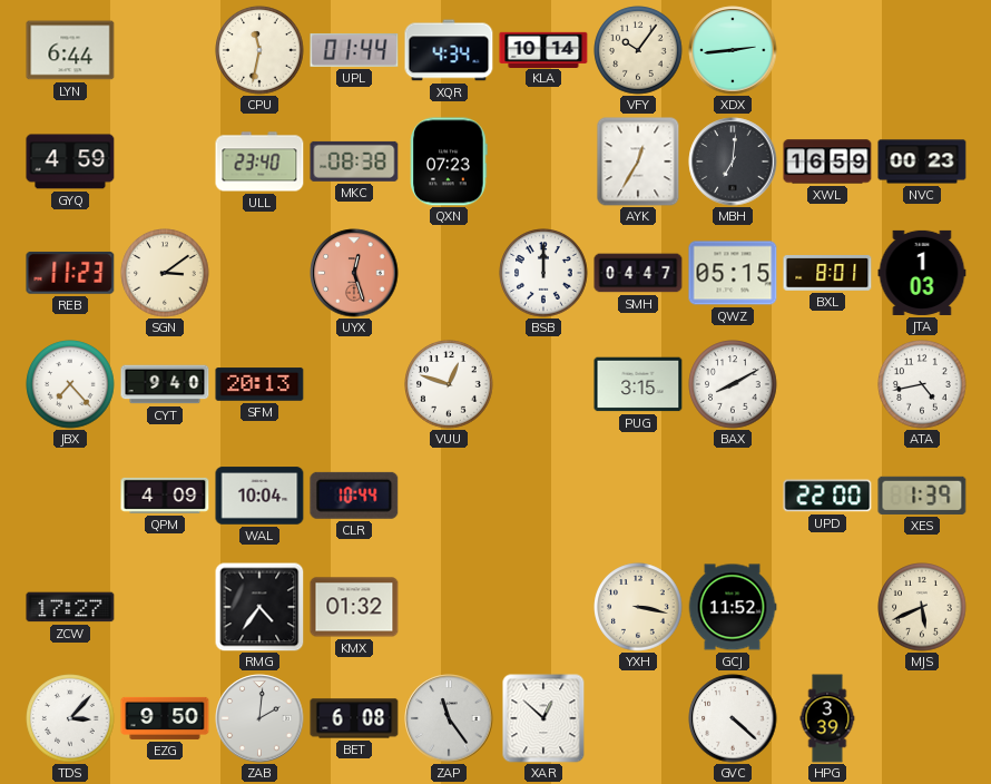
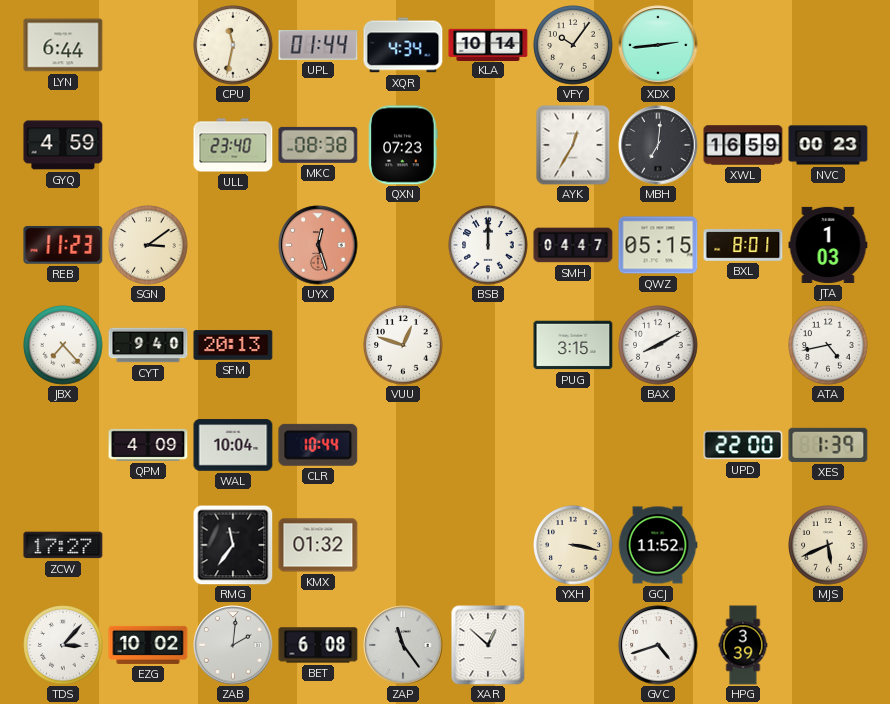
RMG: 4:36 -> 11:36 (233, 545)
EZG: 9:50 -> 10:02 (148, 645)
GVC: 4:22 -> 4:42 (658, 645)
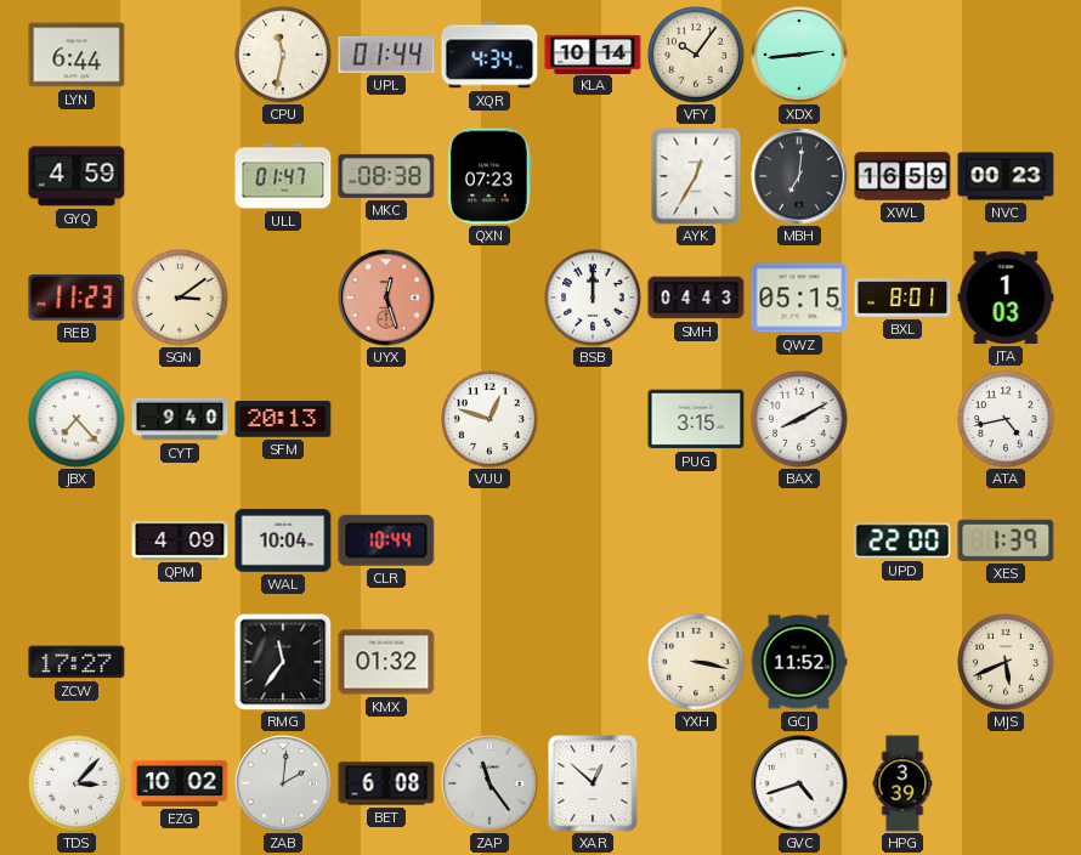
ULL: 23:40 -> 01:47 (283, 176)
SMH: 04:47 -> 04:43 (696, 298)
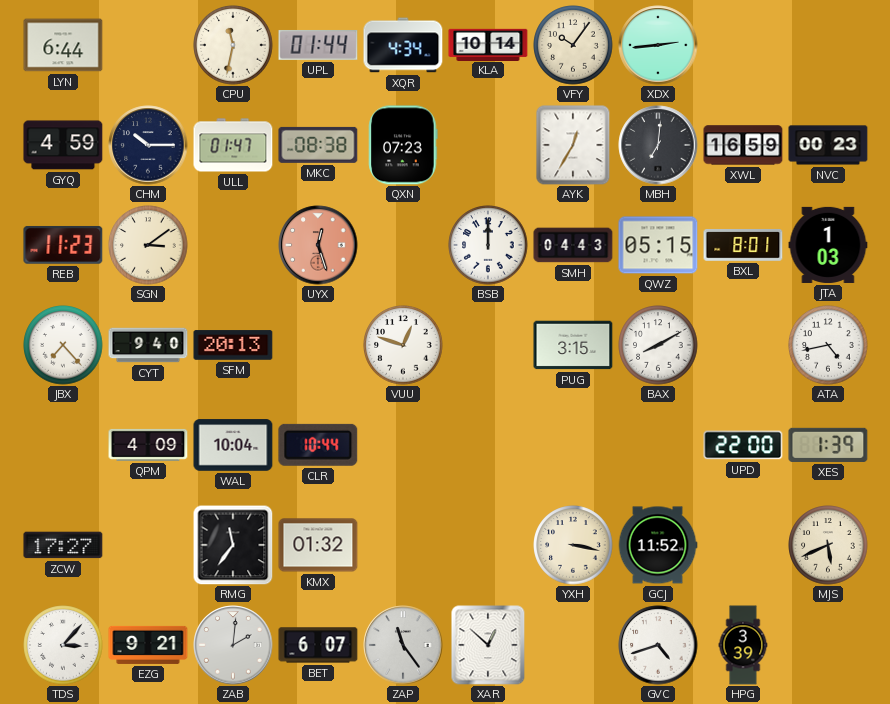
CHM: none -> 10:15 (148, 145)
EZG: 10:02 -> 9:21 (148, 645)
BET: 6:08 -> 6:07 (318, 645)
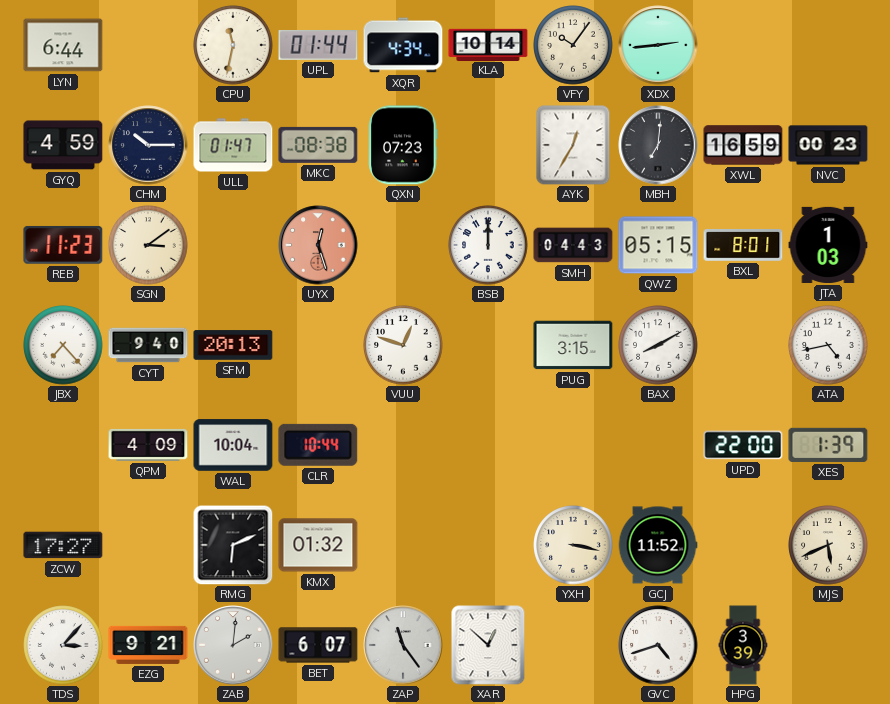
RMG: 11:36 -> 6:11 (233, 545)
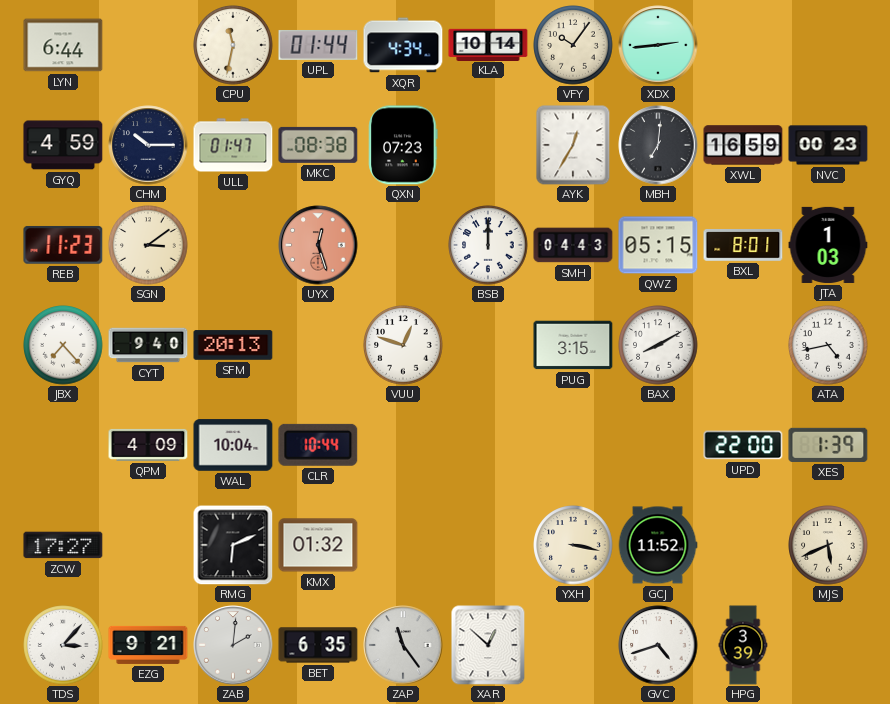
BET: 6:07 -> 6:35 (318, 645)
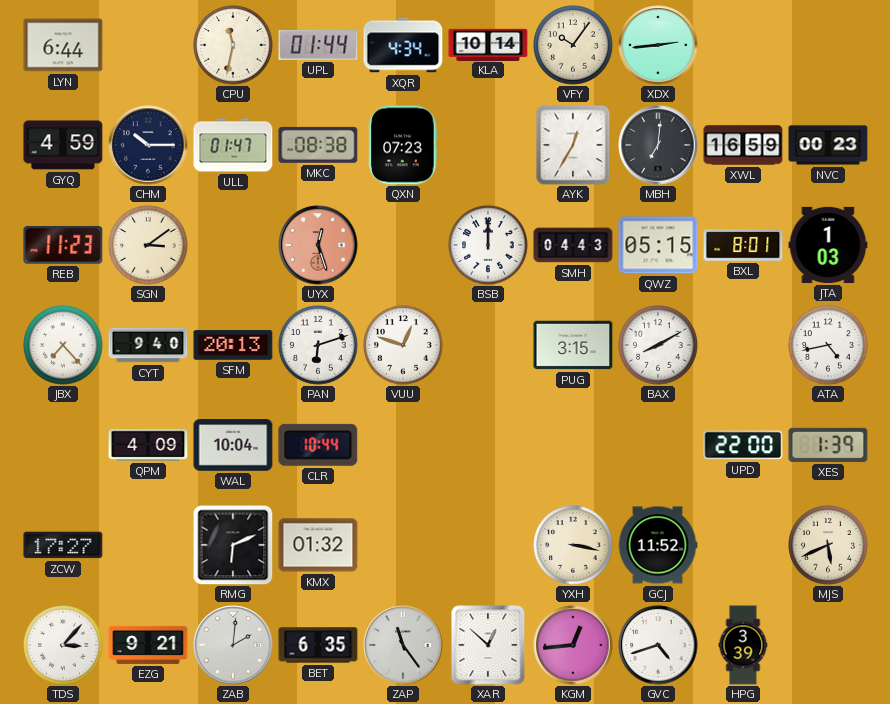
PAN: none -> 6:12 (318, 345)
KGM: none -> 12:44 (573, 645)
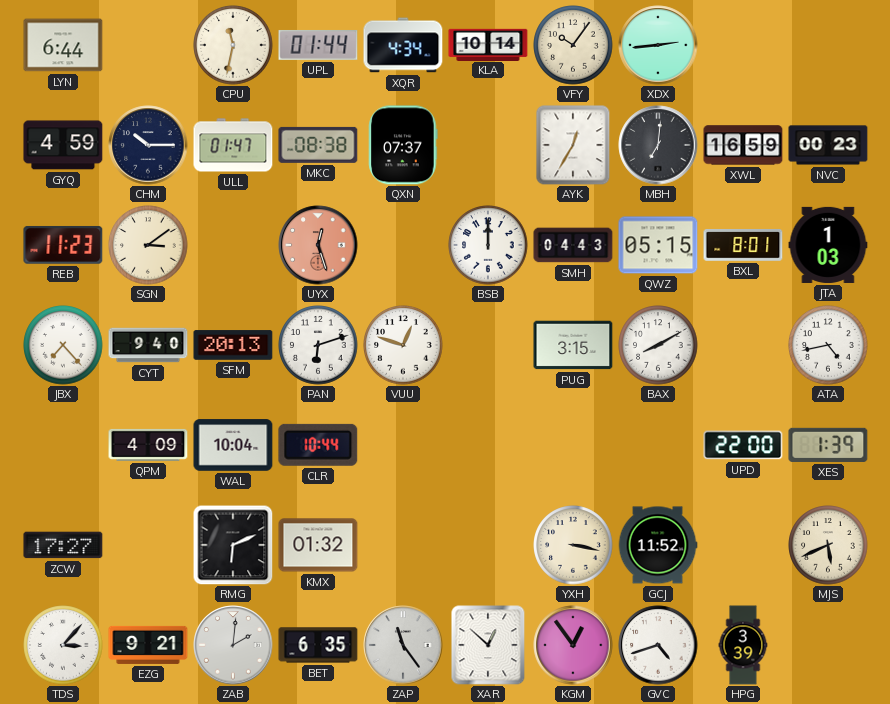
QXN: 07:23 -> 07:37 (403, 145)
KGM: 12:44 -> 12:54 (573, 645)
